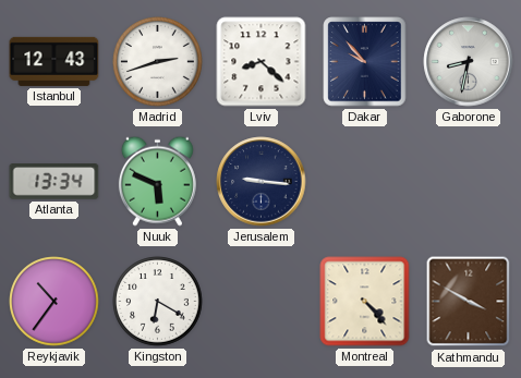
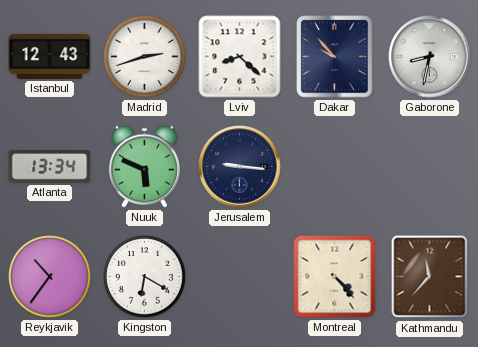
Kathmandu: 3:50 -> 11:37 (430, 277)
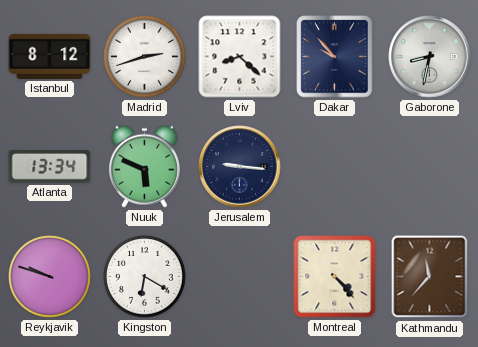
Istanbul: 12:43 -> 8:12 (50, 56)
Reykjavik: 10:36 -> 9:48 (50, 277)
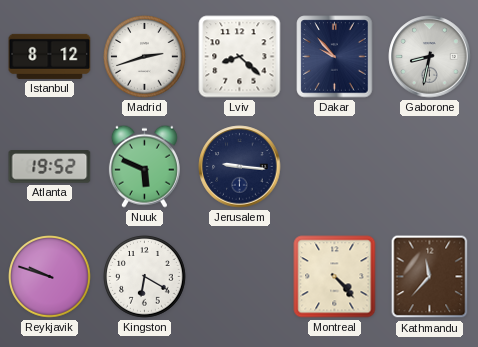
Atlanta: 13:34 -> 19:52 (50, 167)
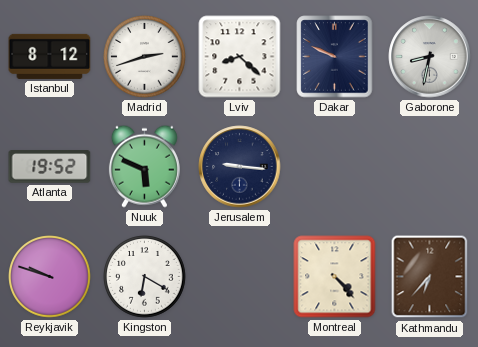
Dakar: 9:53 -> 9:49 (335, 57)
Kathmandu: 11:37 -> 6:37 (430, 277)
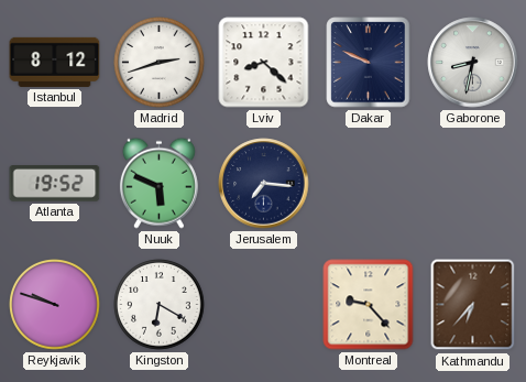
Jerusalem: 9:16 -> 7:16 (264, 184)
Montreal: 4:23 -> 9:23 (369, 305)
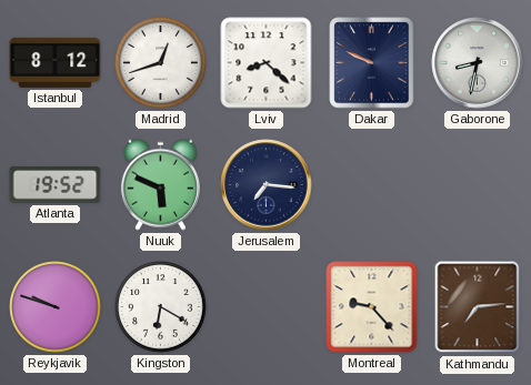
Madrid: 2:42 -> 12:42 (161, 63)
Kathmandu: 6:37 -> 7:14 (478, 307)
